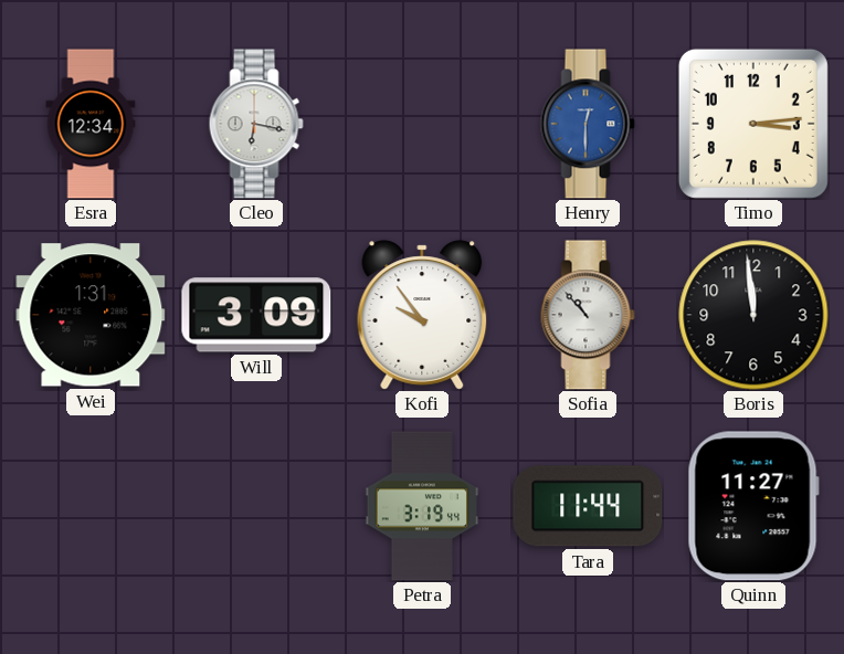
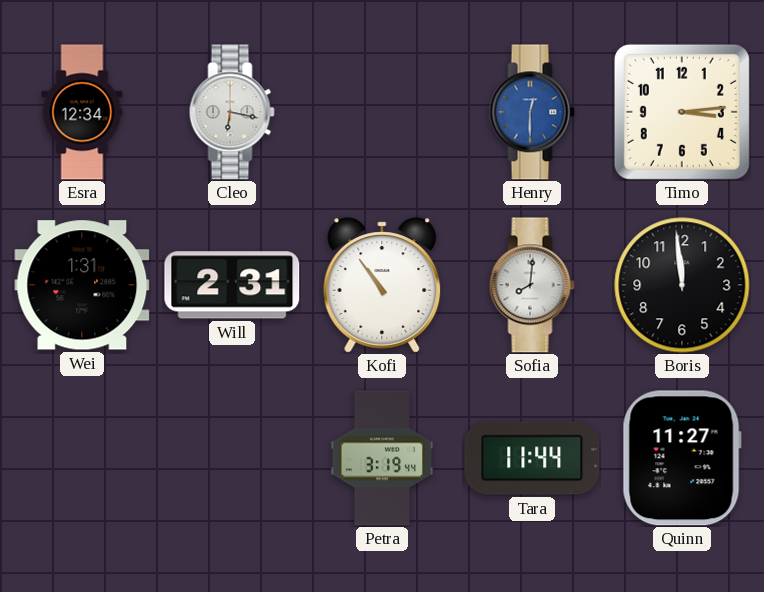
Will: 3:09 -> 2:31 (232, 285)
Kofi: 9:54 -> 10:54 (382, 285)
Sofia: 10:53 -> 8:01 (532, 285)
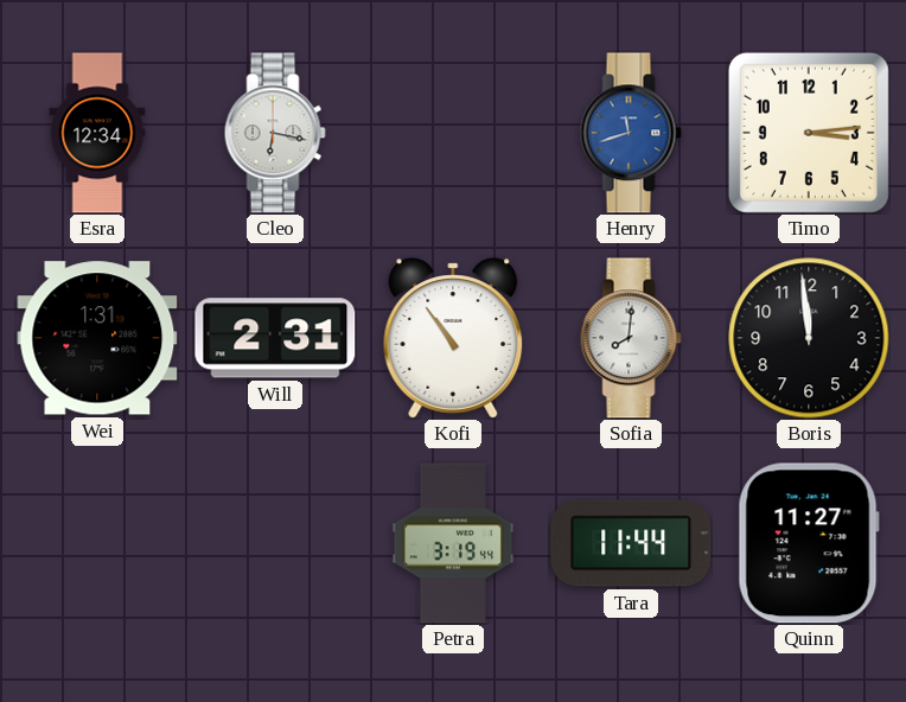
Henry: 12:30 -> 11:42 (631, 133)
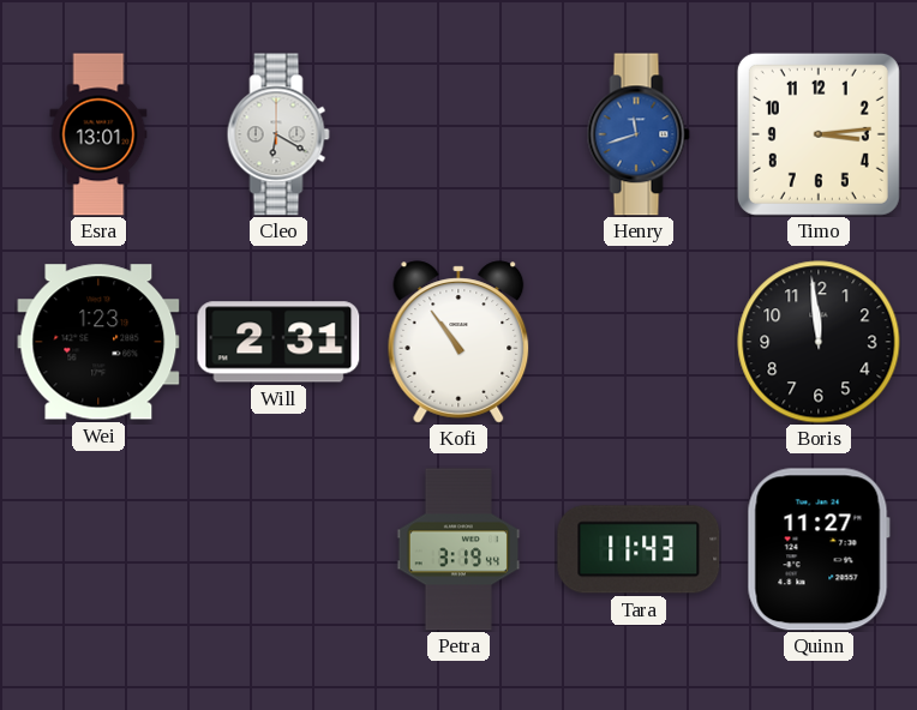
Esra: 12:34 -> 13:01 (98, 134)
Cleo: 6:17 -> 6:20 (278, 134)
Wei: 1:31 -> 1:23 (98, 342)
Sofia: 8:01 -> none (631, 338)
Tara: 11:44 -> 11:43 (639, 549)
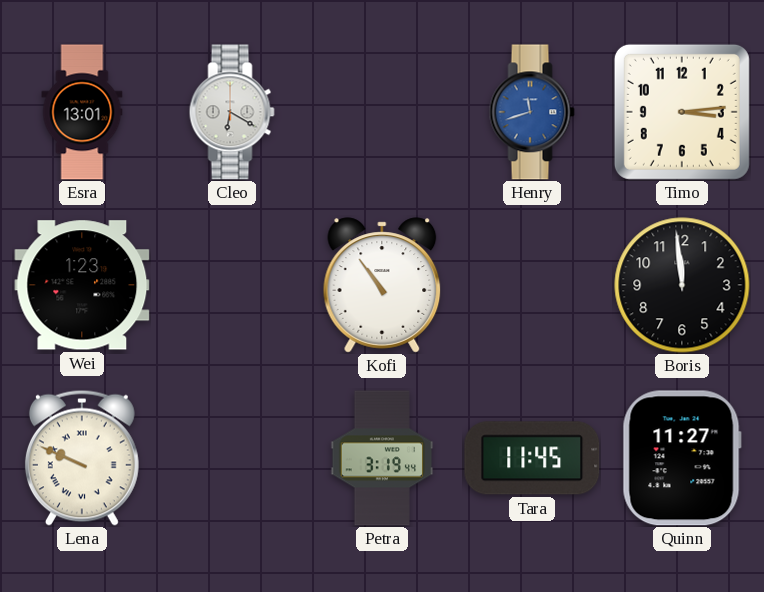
Will: 2:31 -> none (278, 342)
Lena: none -> 9:49 (82, 458)
Tara: 11:43 -> 11:45 (532, 458)
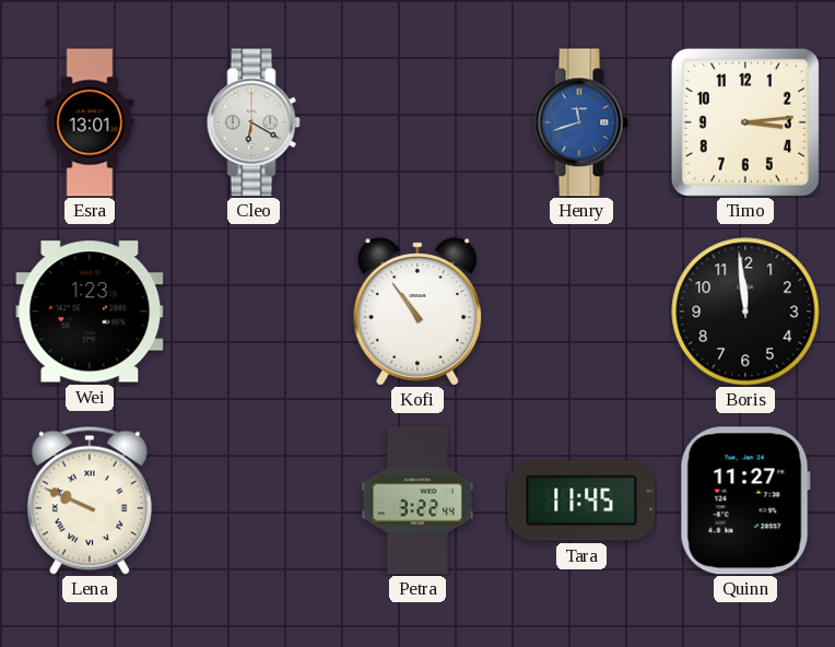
Petra: 3:19 -> 3:22 (417, 501)
